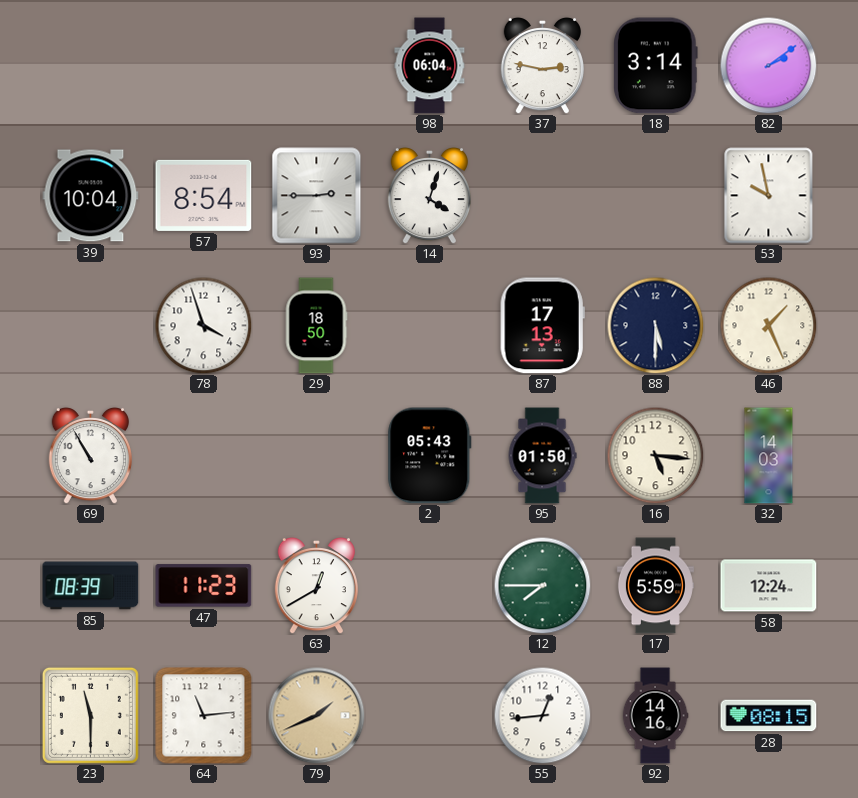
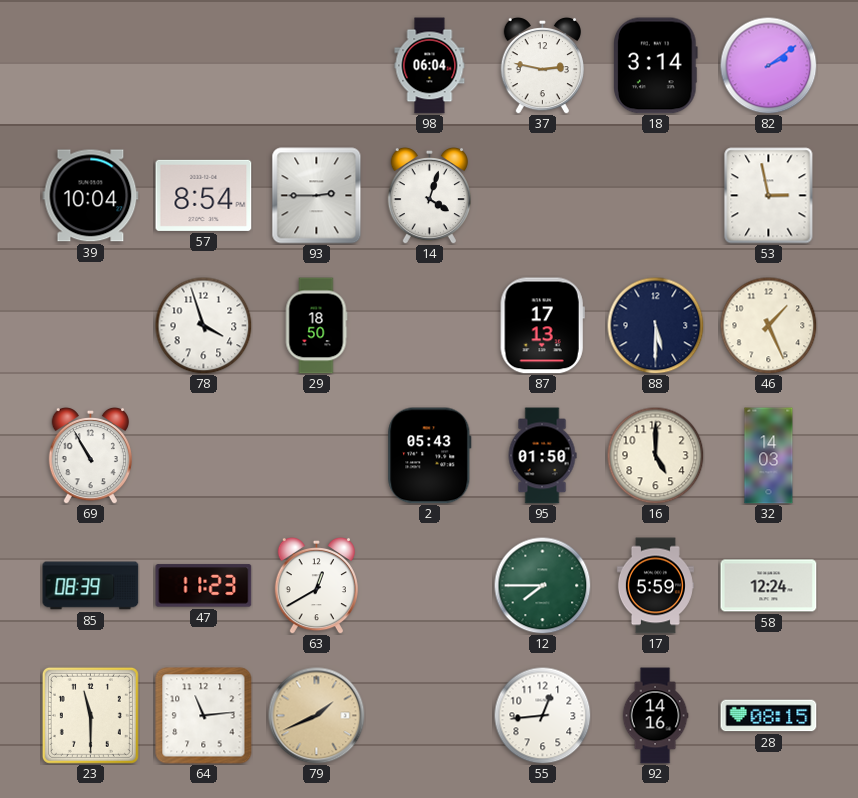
53: 9:58 -> 2:58 (769, 196)
16: 5:16 -> 5:00 (655, 455)
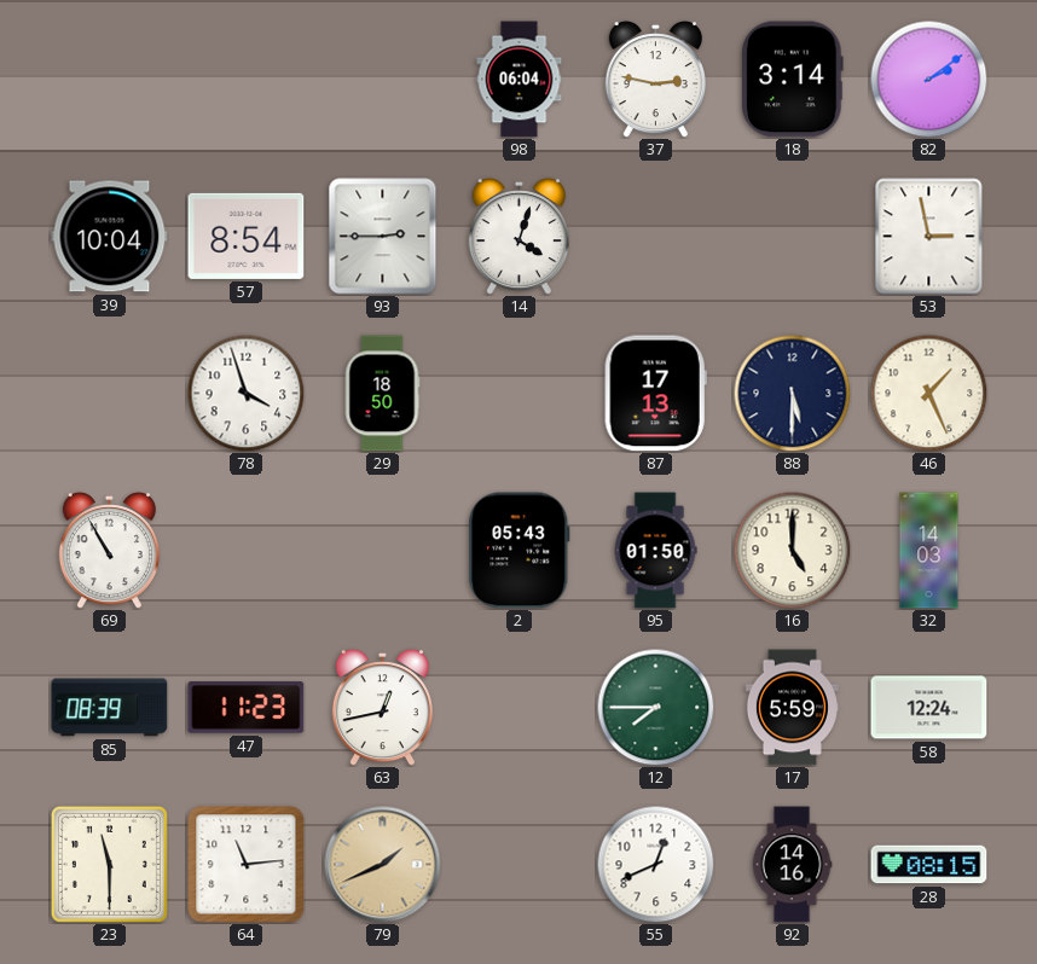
63: 12:40 -> 12:43 (382, 707)
55: 12:44 -> 12:41 (655, 864)
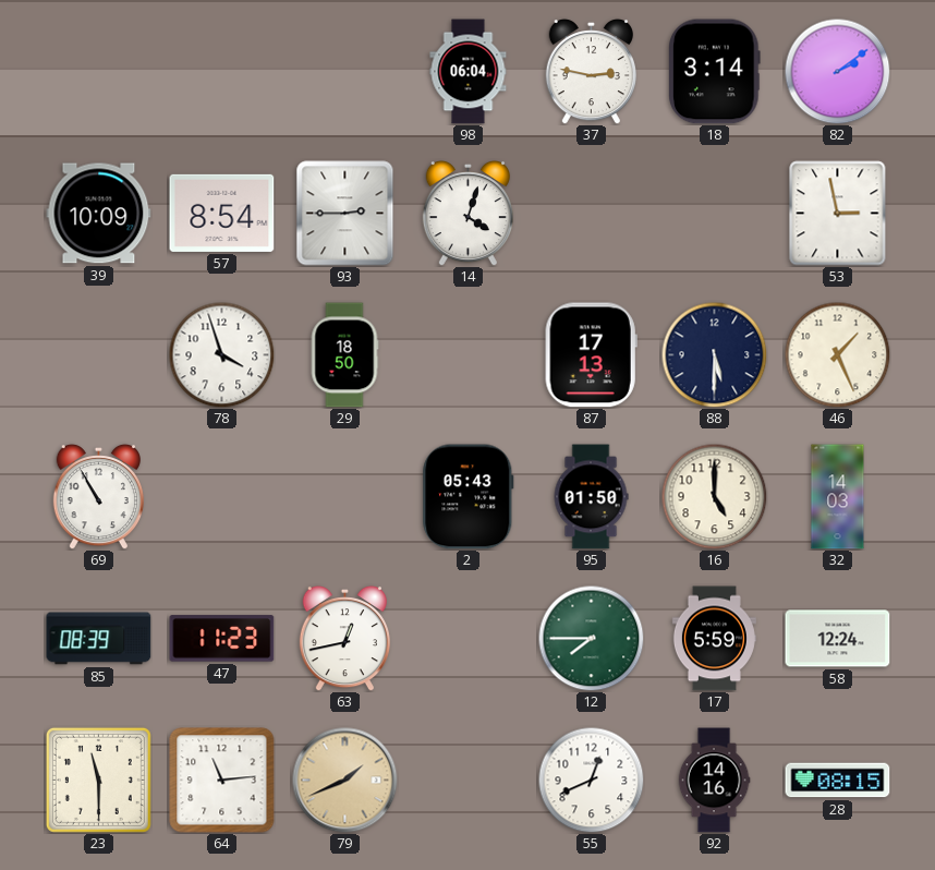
39: 10:04 -> 10:09 (99, 214)
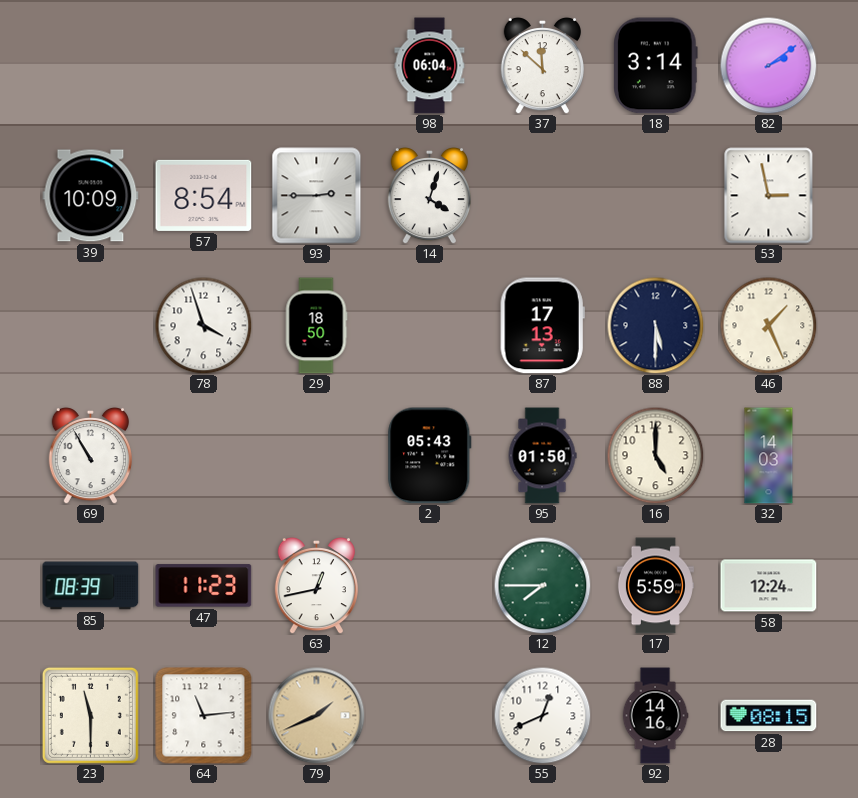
37: 2:47 -> 11:52 (542, 65)
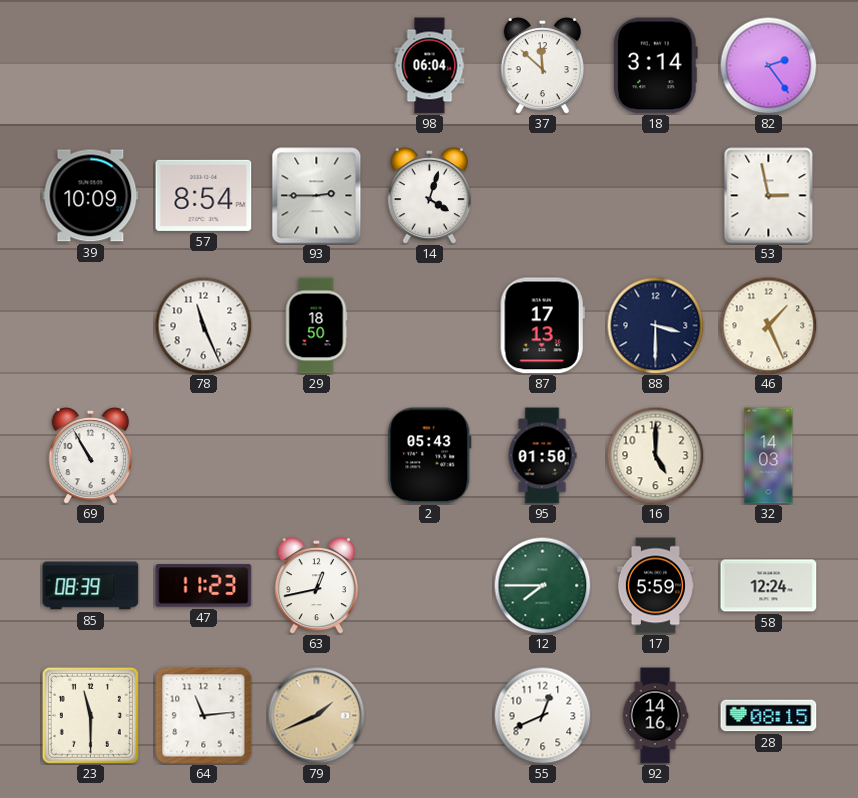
82: 2:09 -> 2:24 (768, 65)
78: 3:57 -> 11:26 (203, 325)
88: 5:30 -> 3:30 (655, 325)
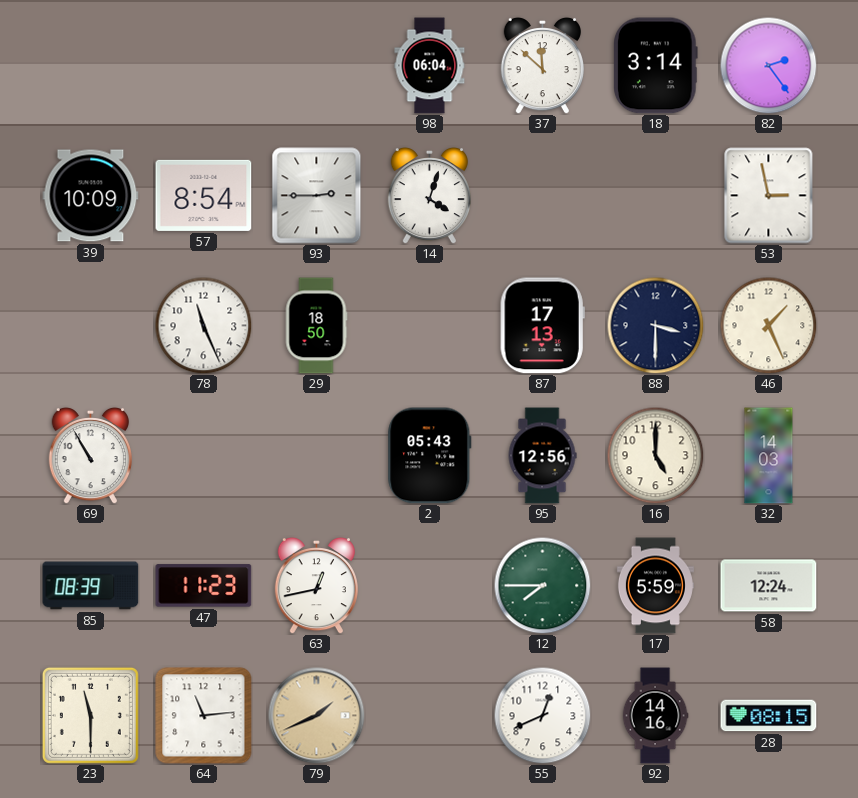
95: 01:50 -> 12:56 (542, 456)
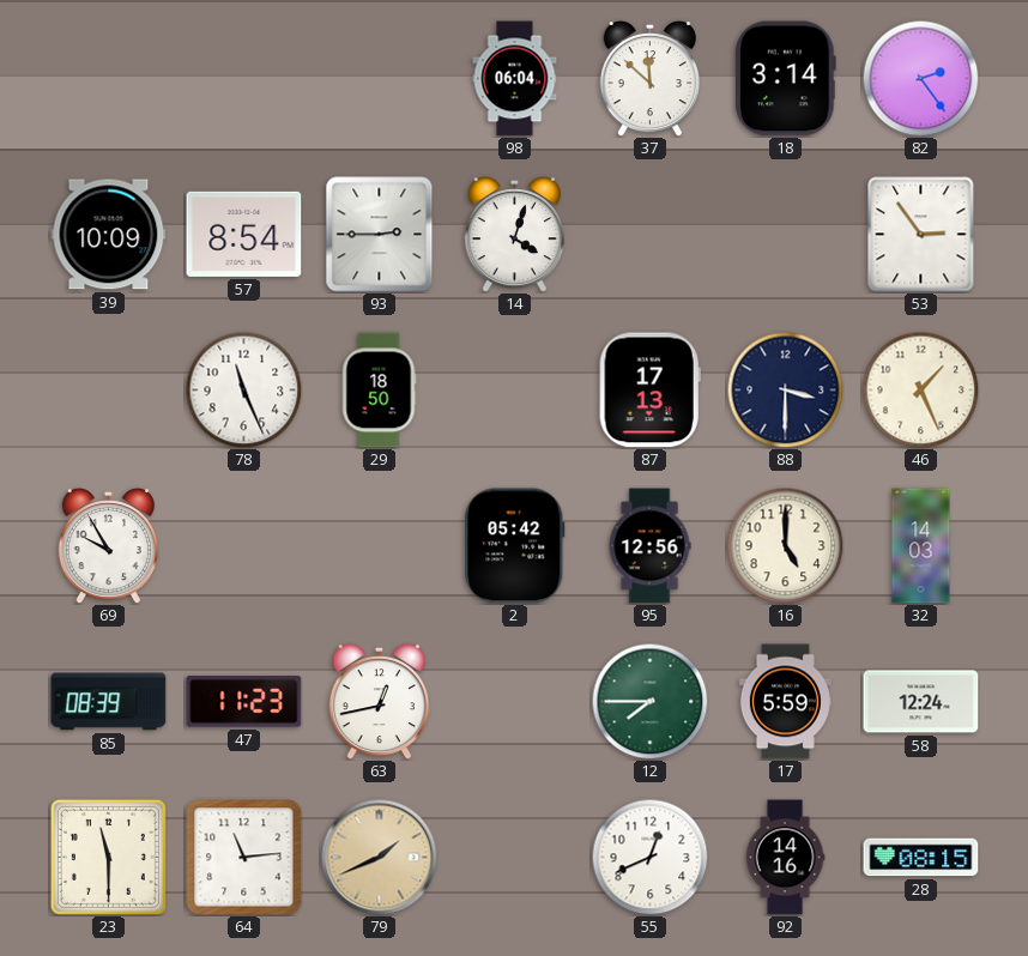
53: 2:58 -> 2:54 (921, 235)
69: 10:55 -> 9:55 (108, 545)
2: 05:43 -> 05:42 (515, 546)
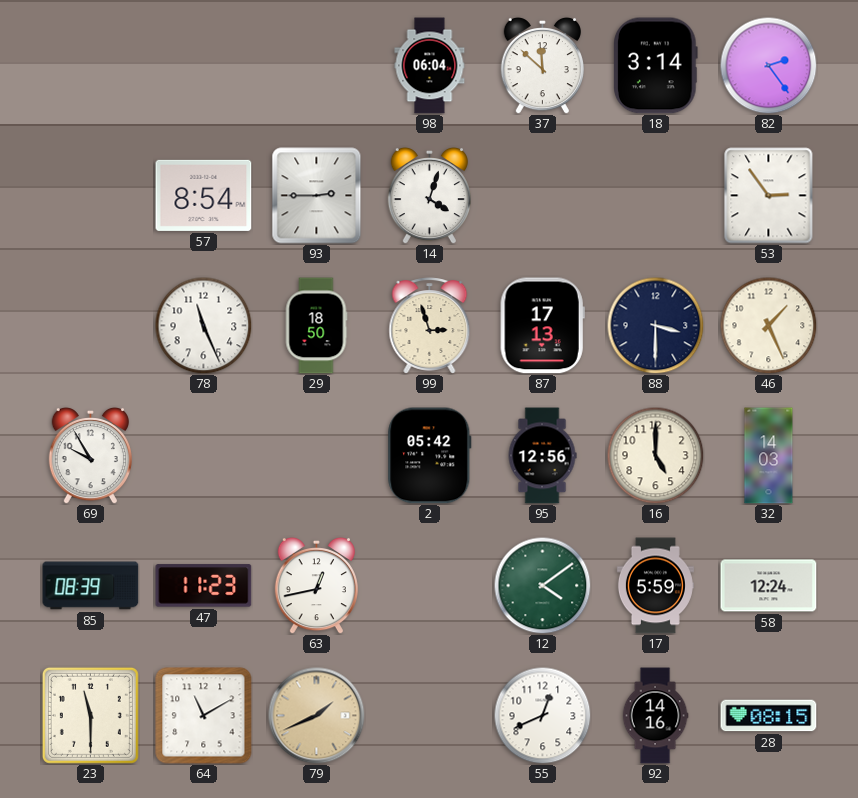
39: 10:09 -> none (109, 235)
99: none -> 2:57 (430, 326)
12: 7:45 -> 4:09 (542, 585)
64: 11:14 -> 11:10 (204, 716)
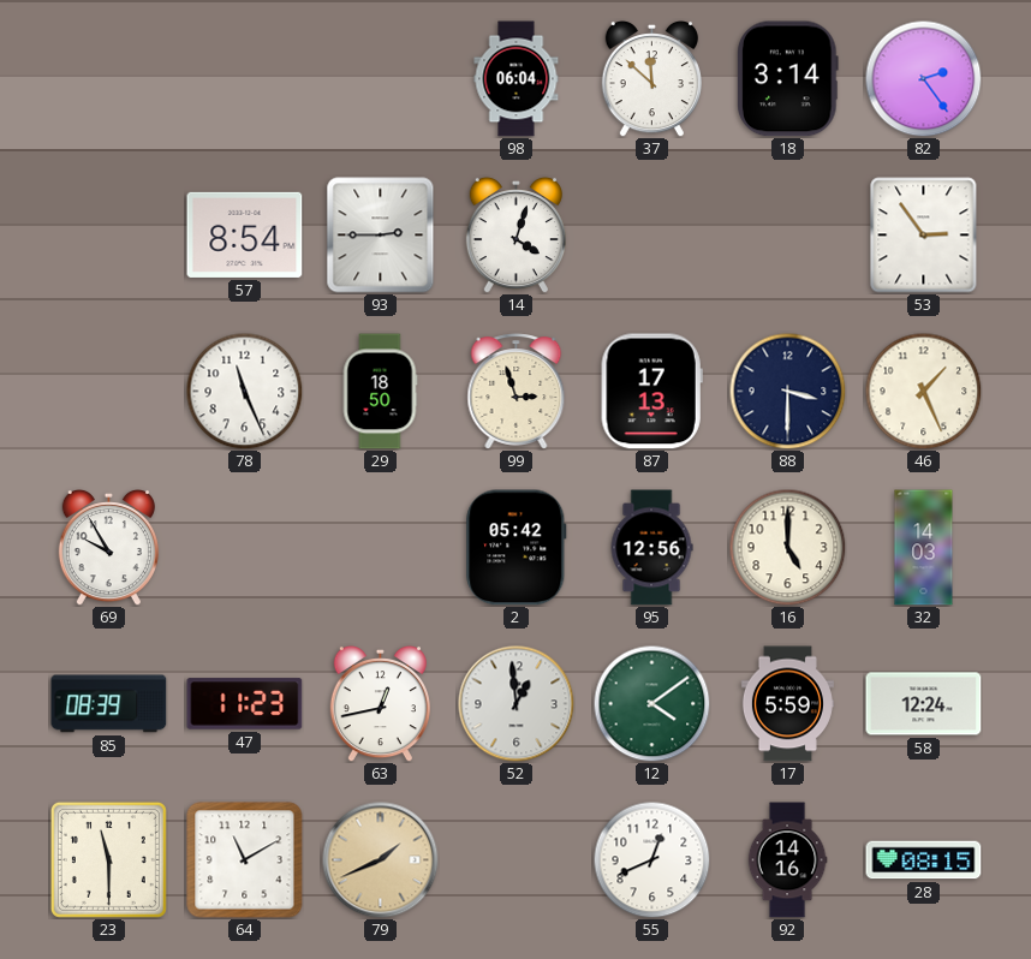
52: none -> 12:59 (517, 704)
